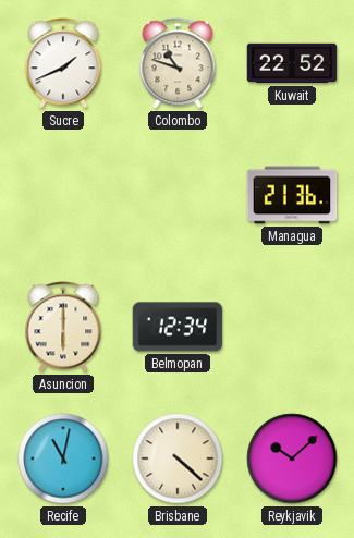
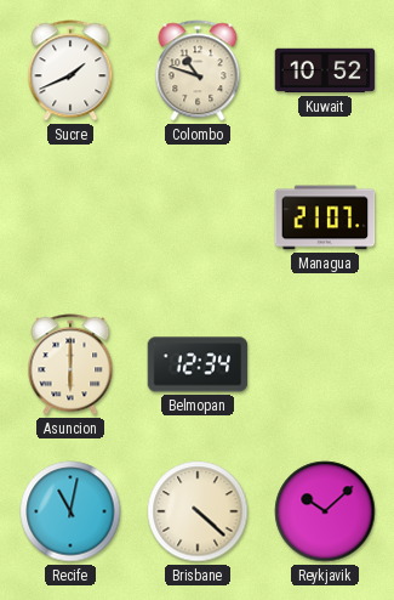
Kuwait: 22:52 -> 10:52 (325, 70)
Managua: 21:36 -> 21:07 (325, 217)
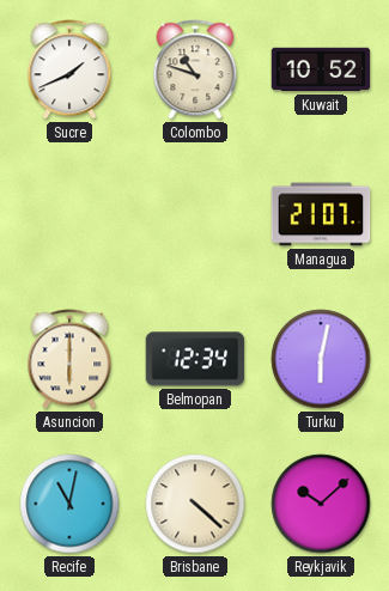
Turku: none -> 6:02 (321, 359)
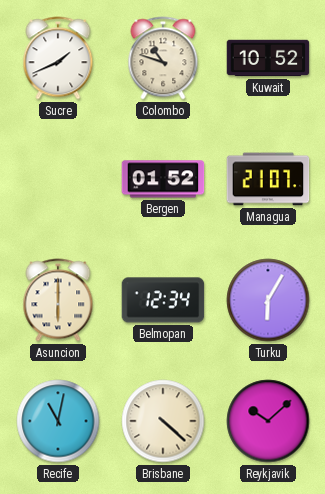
Bergen: none -> 01:52 (163, 179)
Turku: 6:02 -> 6:05 (268, 300)
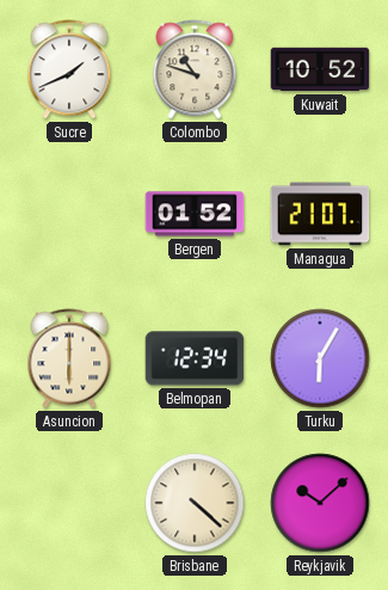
Recife: 11:02 -> none (58, 421)
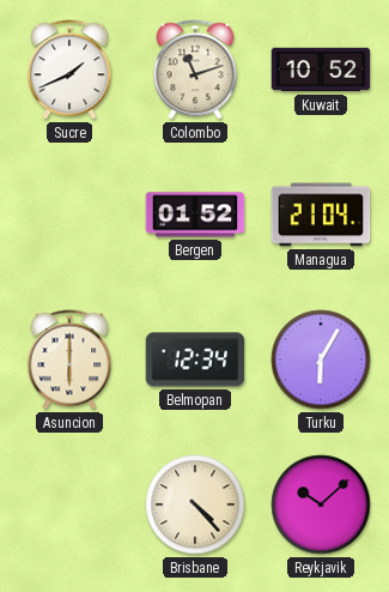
Colombo: 10:48 -> 11:12 (195, 70)
Managua: 21:07 -> 21:04 (321, 215)
Brisbane: 4:22 -> 4:23 (195, 505)
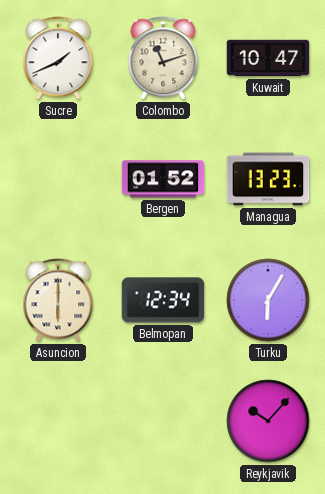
Kuwait: 10:52 -> 10:47 (268, 58)
Managua: 21:04 -> 13:23 (268, 179)
Brisbane: 4:23 -> none (195, 505)
Reykjavik: 10:08 -> 10:07 (268, 421)
